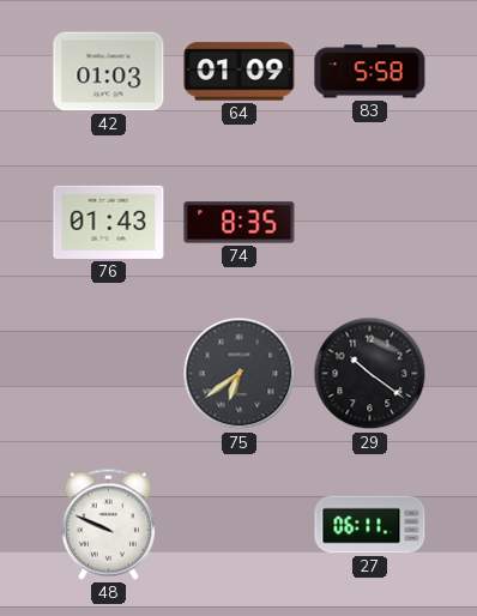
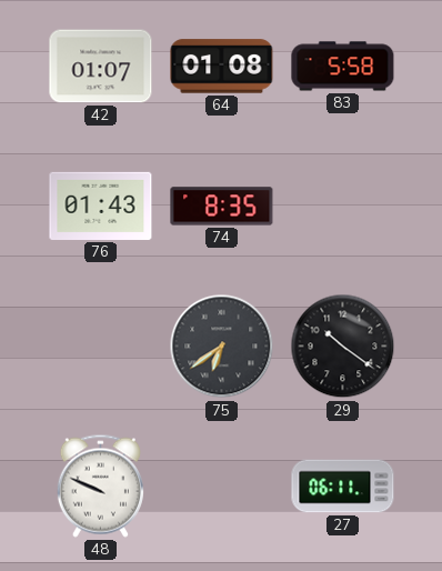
42: 01:03 -> 01:07 (101, 67)
64: 01:09 -> 01:08 (222, 67)
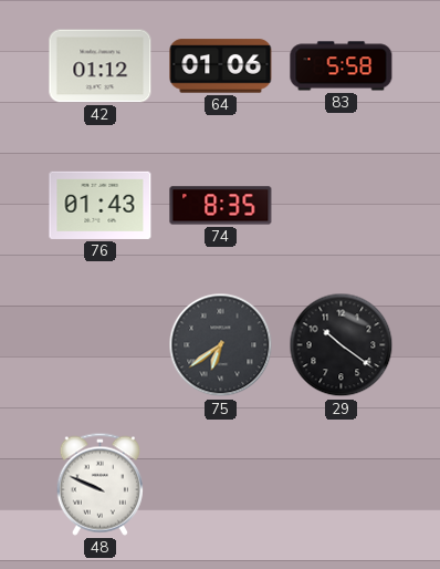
42: 01:07 -> 01:12 (101, 66)
64: 01:08 -> 01:06 (221, 66)
27: 06:11 -> none (343, 487)
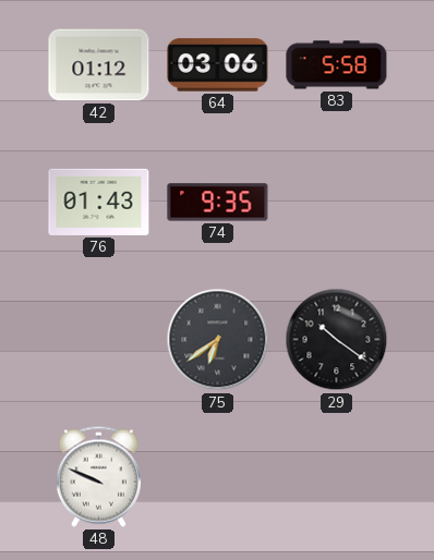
64: 01:06 -> 03:06 (218, 65)
74: 8:35 -> 9:35 (218, 203)
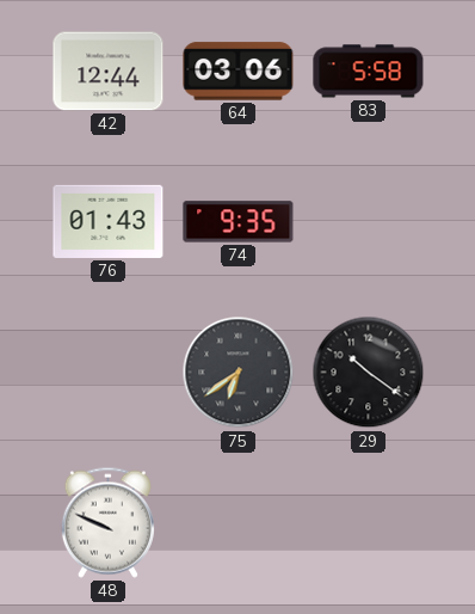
42: 01:12 -> 12:44 (109, 72)
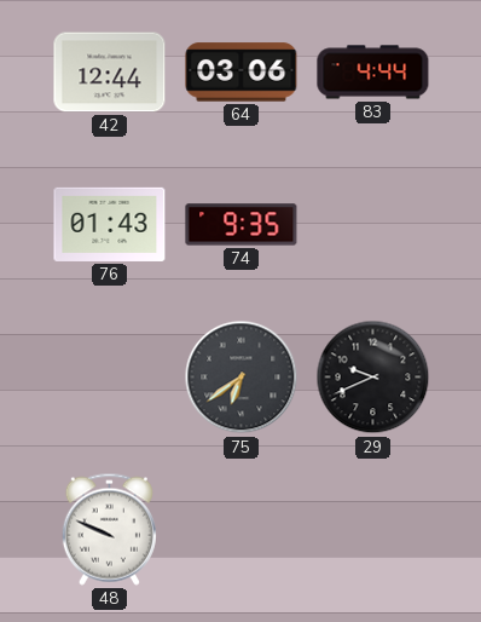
83: 5:58 -> 4:44 (373, 73)
29: 10:21 -> 9:41 (373, 378)
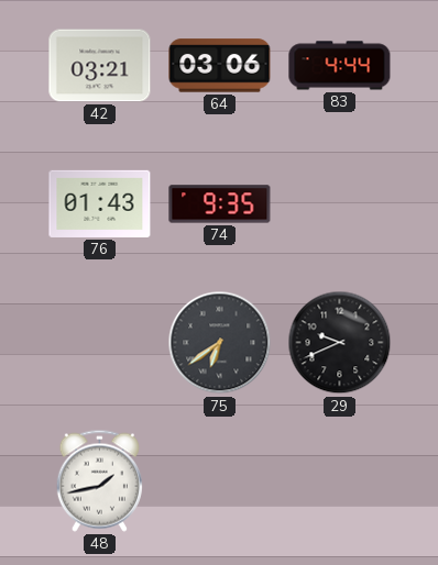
42: 12:44 -> 03:21 (100, 66)
48: 9:49 -> 1:43 (99, 480)
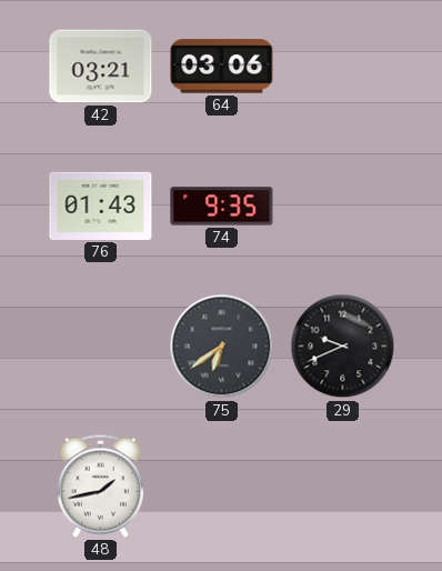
83: 4:44 -> none (340, 66)
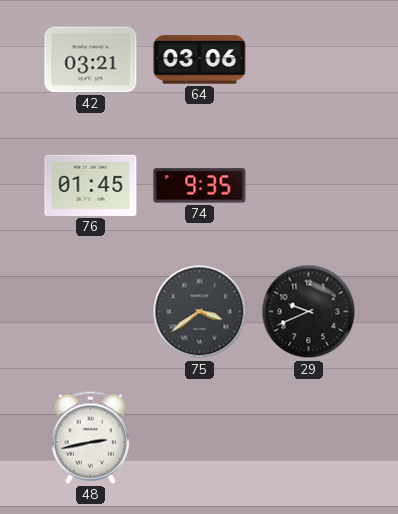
76: 01:43 -> 01:45 (91, 185)
75: 6:39 -> 3:39 (200, 312)
48: 1:43 -> 2:43 (90, 437)
